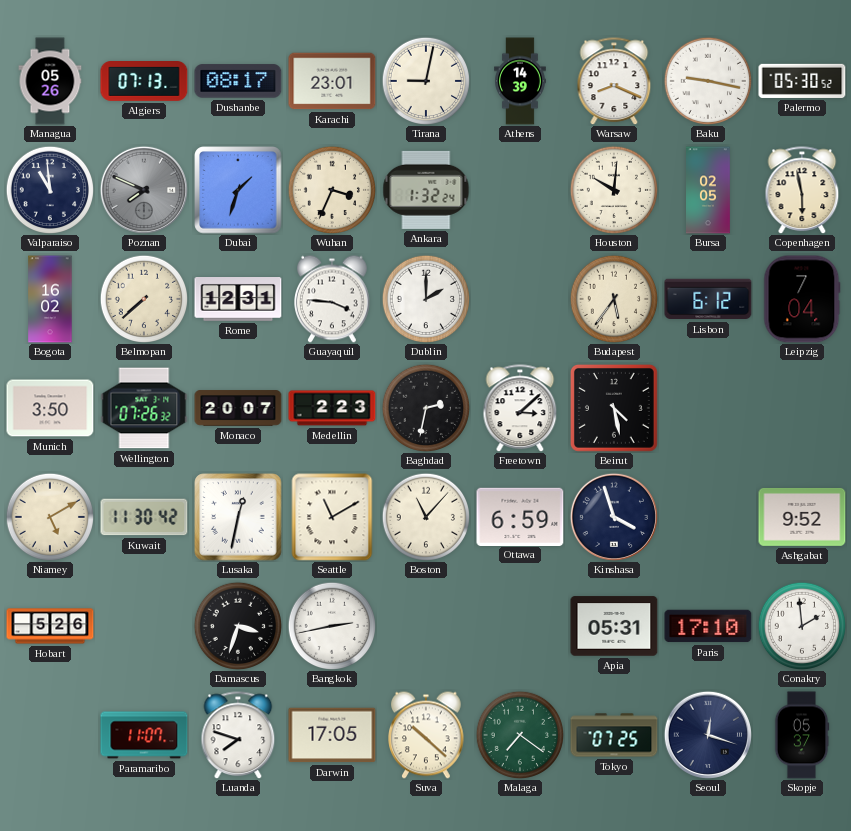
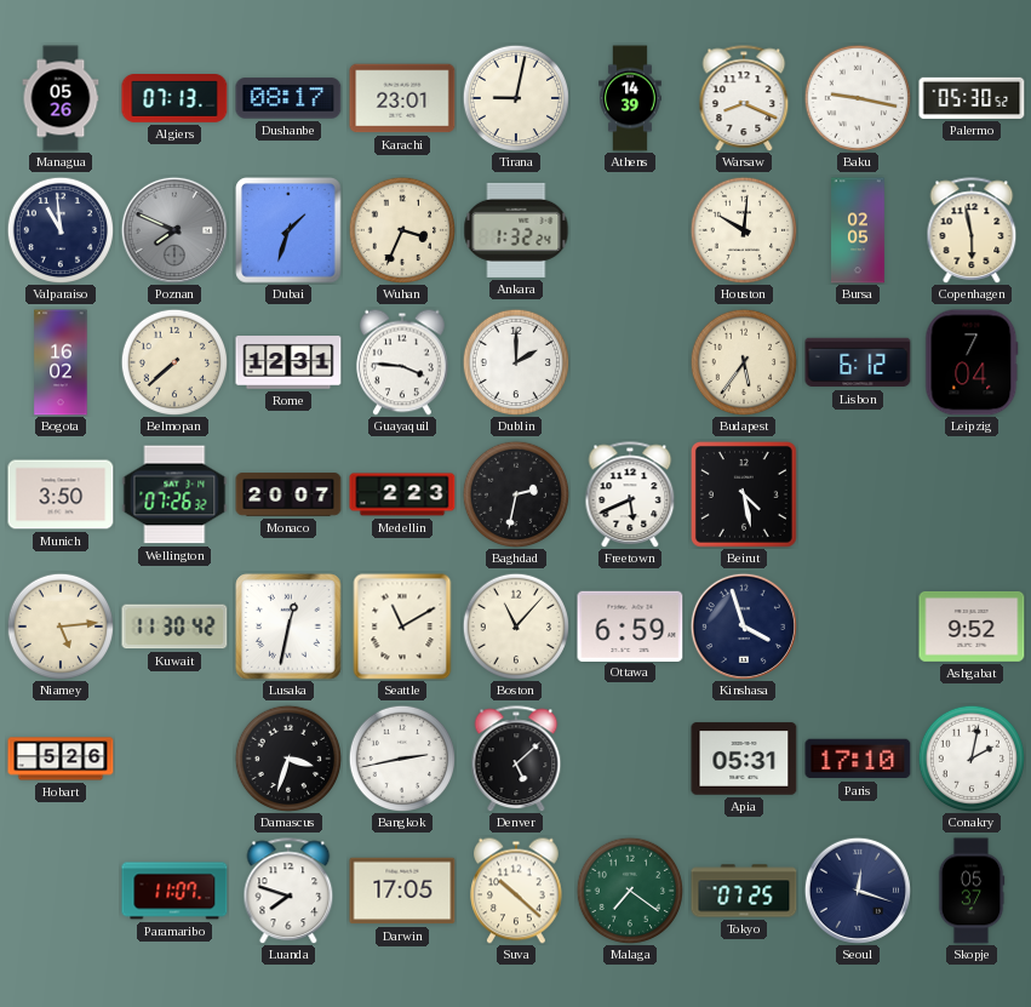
Freetown: 3:08 -> 5:41 (630, 494)
Niamey: 5:10 -> 5:14 (59, 625)
Denver: none -> 5:08 (516, 759)
Conakry: 1:59 -> 2:02 (970, 757)
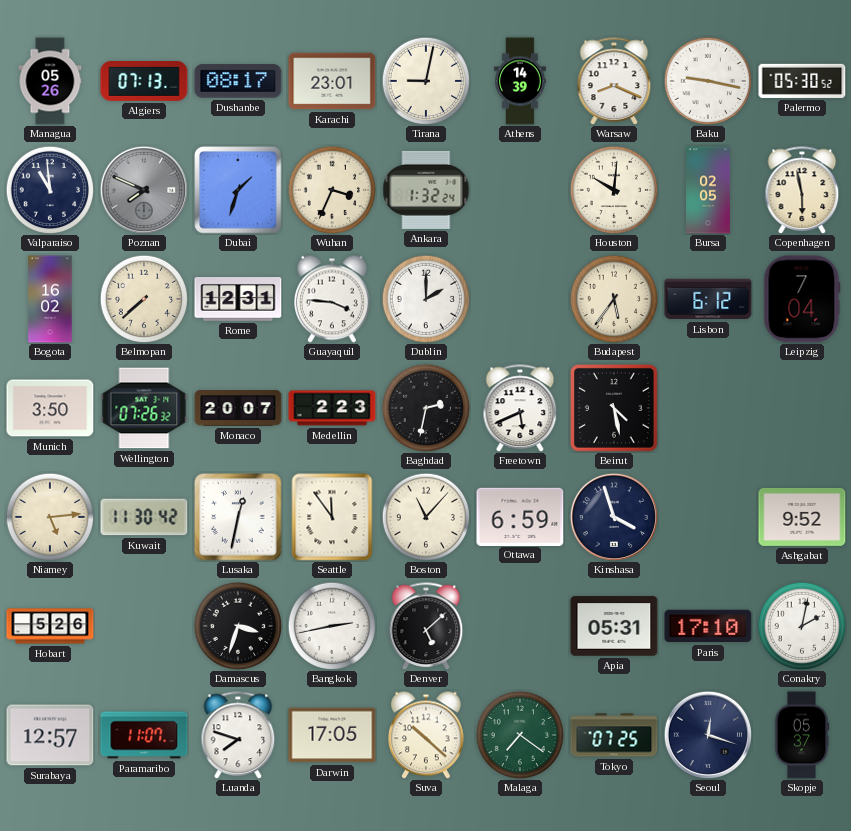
Seattle: 11:10 -> 11:54 (332, 517)
Surabaya: none -> 12:57 (50, 735)
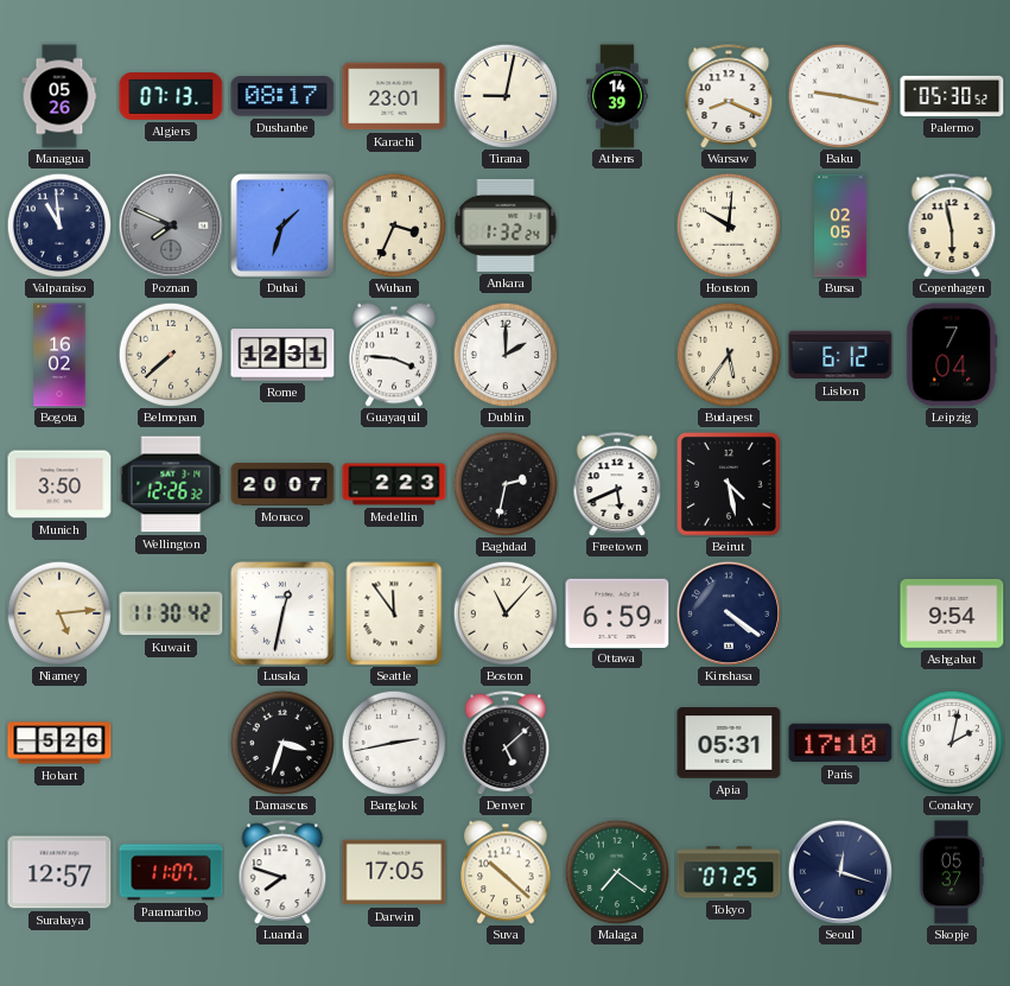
Wellington: 07:26 -> 12:26 (171, 484)
Kinshasa: 3:57 -> 4:21 (728, 613)
Ashgabat: 9:52 -> 9:54 (952, 613)
